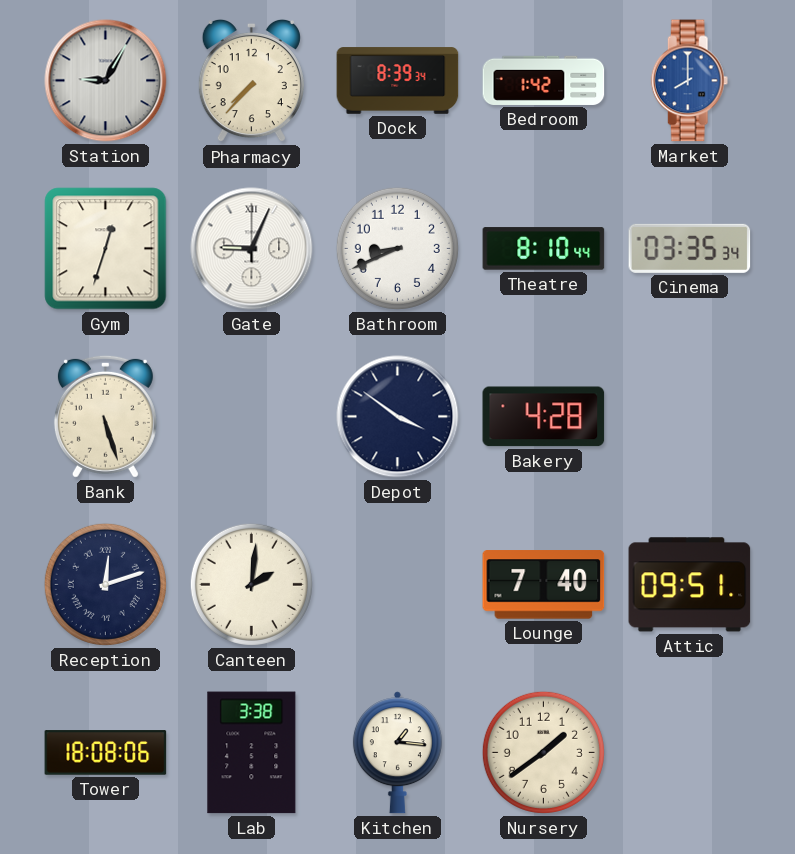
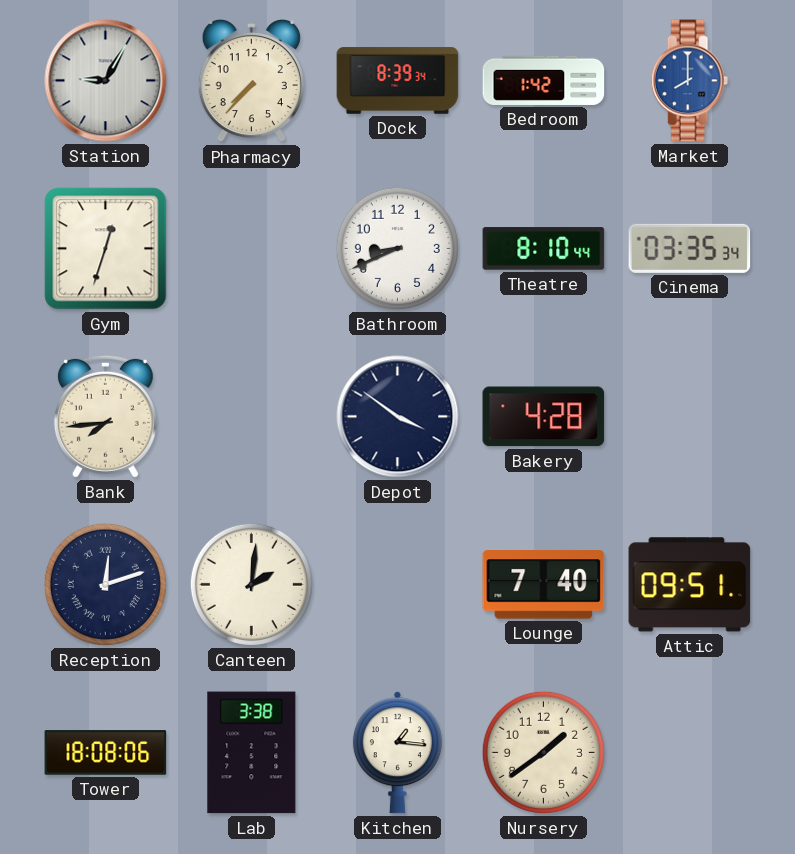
Gate: 9:04 -> none (252, 249)
Bank: 5:27 -> 7:44 (105, 416)
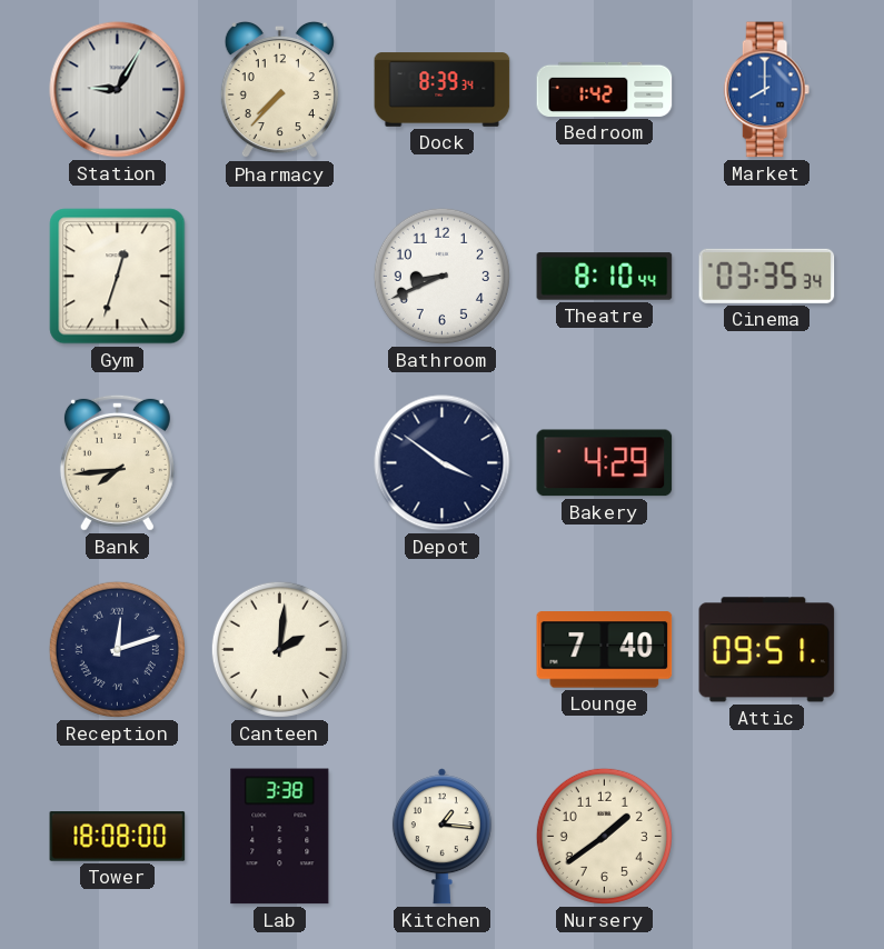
Bakery: 4:28 -> 4:29 (605, 463)
Tower: 18:08:06 -> 18:08:00 (118, 837)
